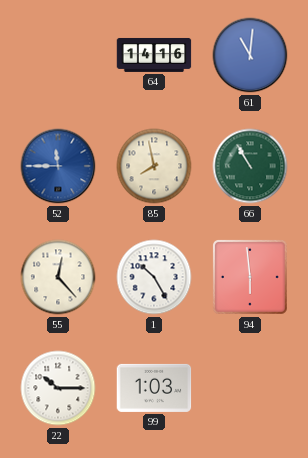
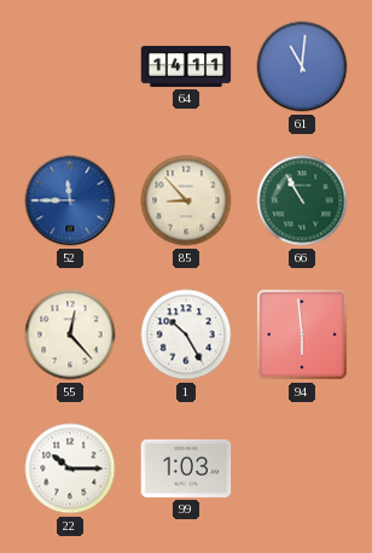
64: 14:16 -> 14:11 (186, 66)
85: 7:58 -> 8:53 (186, 200)
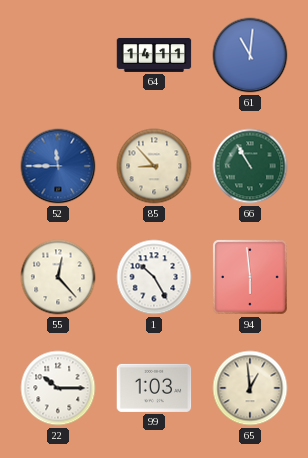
65: none -> 12:59 (250, 388)
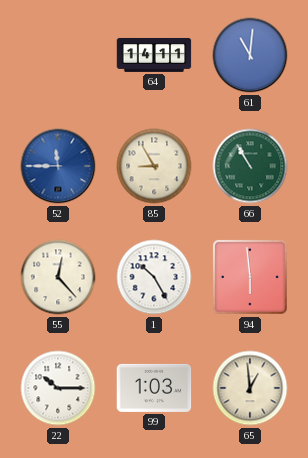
85: 8:53 -> 8:55 (154, 166)
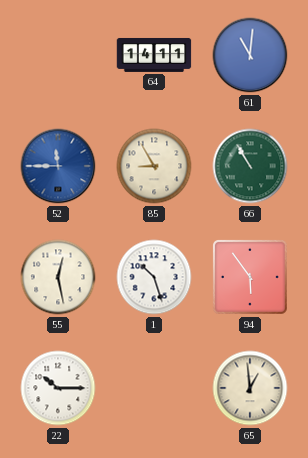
55: 12:23 -> 12:28 (58, 277)
1: 10:25 -> 10:27 (154, 277)
94: 5:59 -> 5:54 (251, 278)
99: 1:03 -> none (154, 388)
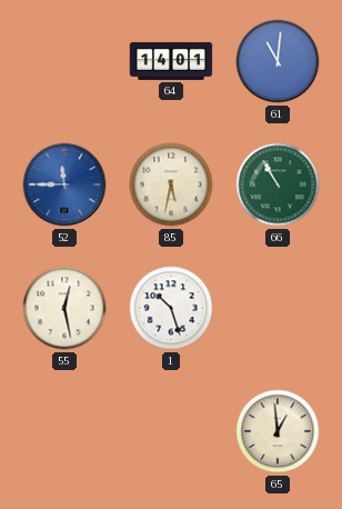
64: 14:11 -> 14:01 (171, 61)
85: 8:55 -> 5:32 (171, 184)
94: 5:54 -> none (251, 278)
22: 10:15 -> none (58, 388)
